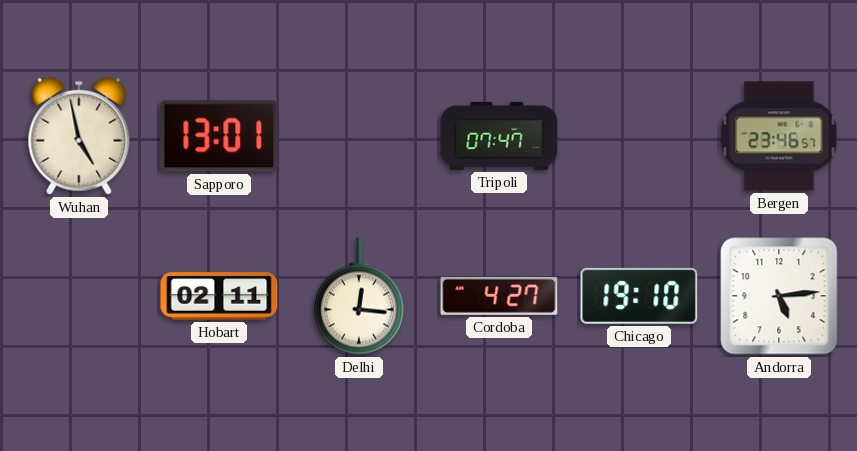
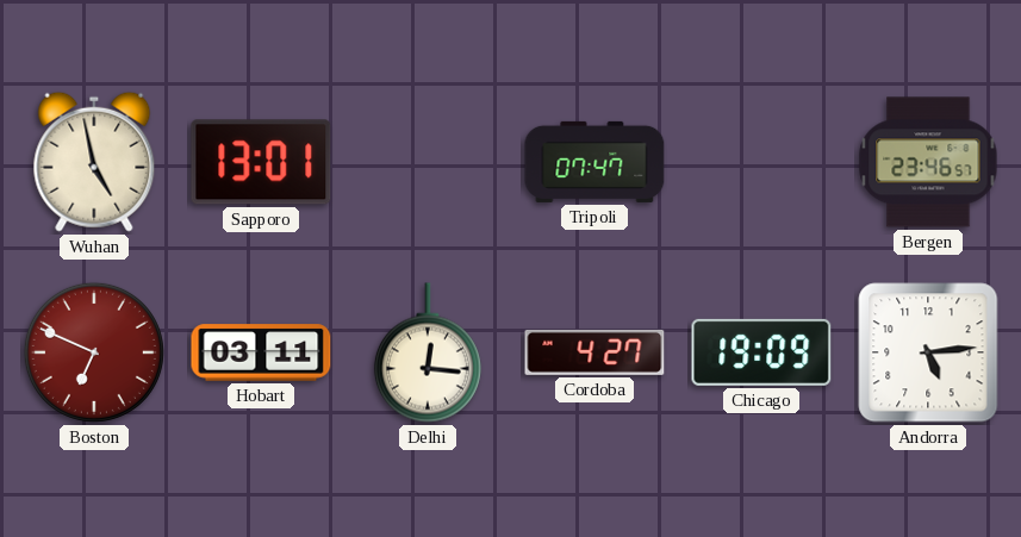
Boston: none -> 6:49 (94, 352)
Hobart: 02:11 -> 03:11 (261, 352)
Chicago: 19:10 -> 19:09 (761, 352)
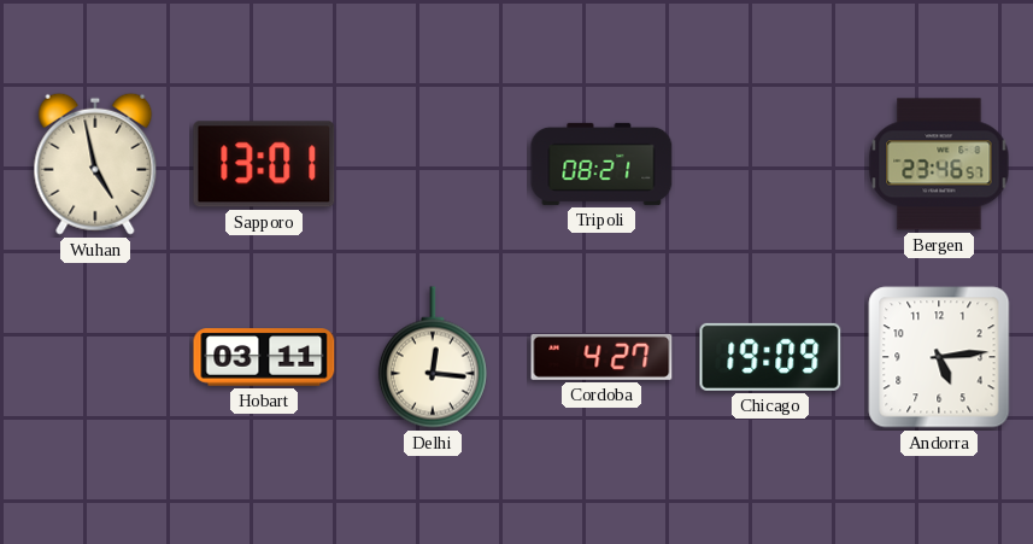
Tripoli: 07:47 -> 08:21 (601, 164)
Boston: 6:49 -> none (94, 352)
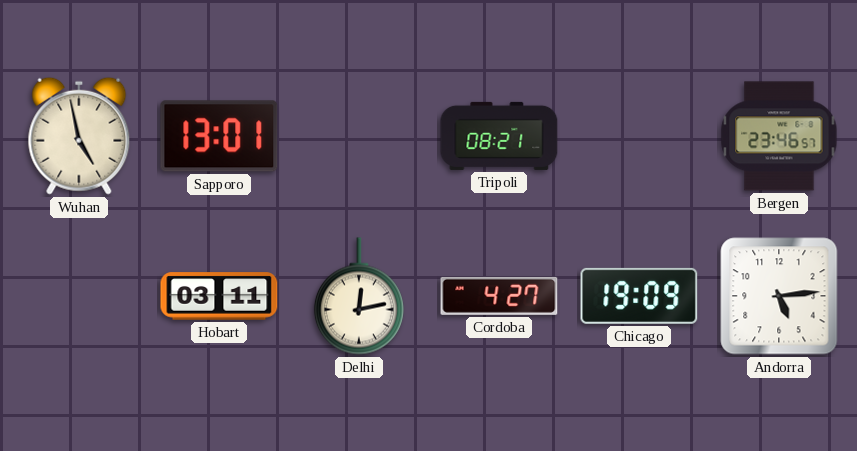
Delhi: 12:16 -> 12:13 (359, 296)
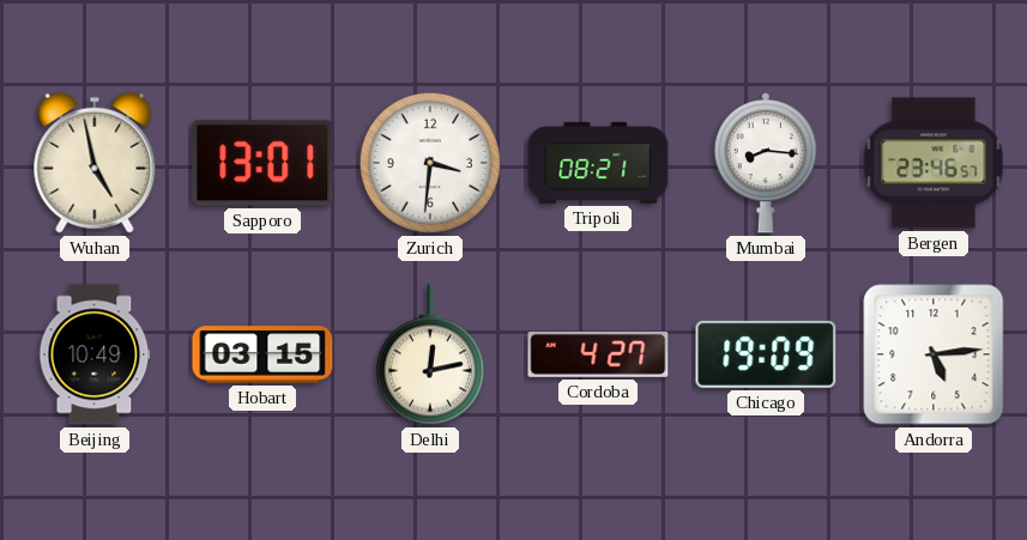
Zurich: none -> 3:31 (430, 163)
Mumbai: none -> 8:16 (766, 163)
Beijing: none -> 10:49 (95, 354)
Hobart: 03:11 -> 03:15 (262, 354)
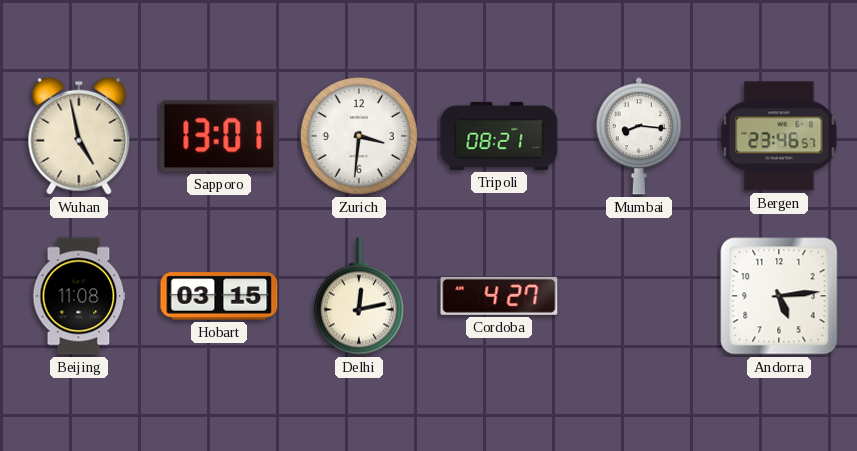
Beijing: 10:49 -> 11:08 (79, 296)
Chicago: 19:09 -> none (766, 354)
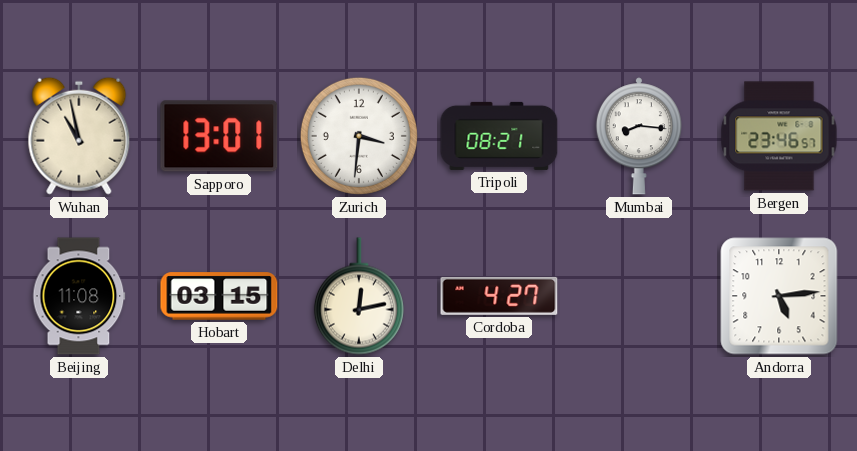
Wuhan: 4:58 -> 10:58 (79, 136)
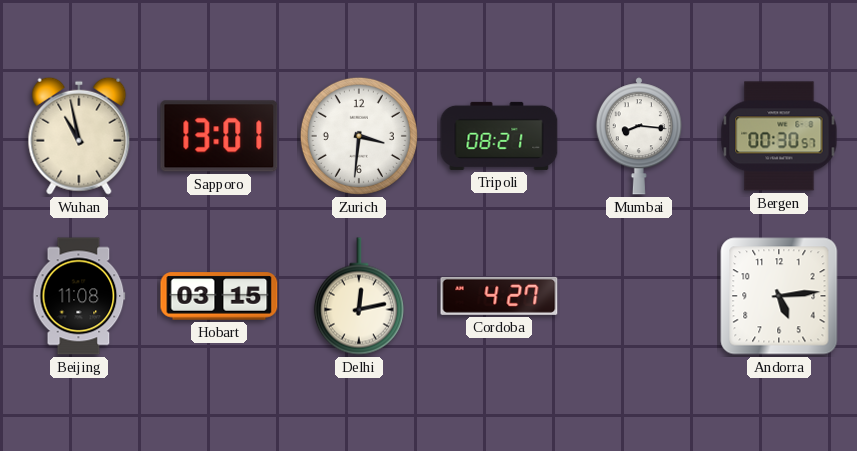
Bergen: 23:46 -> 00:30 (779, 136)
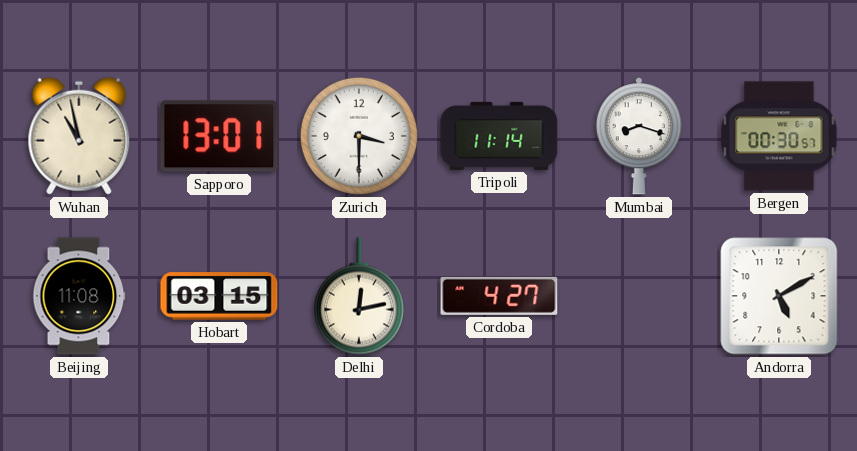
Zurich: 3:31 -> 3:30 (359, 136)
Tripoli: 08:21 -> 11:14 (499, 136)
Mumbai: 8:16 -> 8:18 (639, 136)
Andorra: 5:14 -> 5:10 (779, 296)
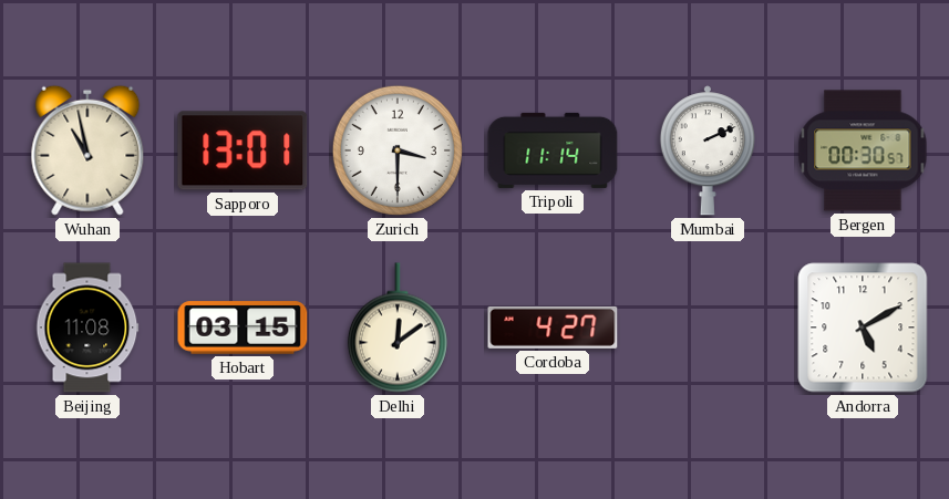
Mumbai: 8:18 -> 2:11 (708, 150)
Delhi: 12:13 -> 12:09 (398, 328)
